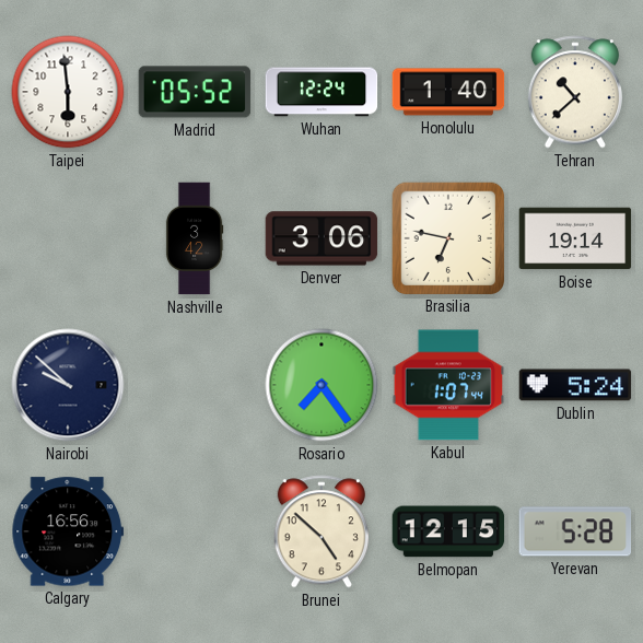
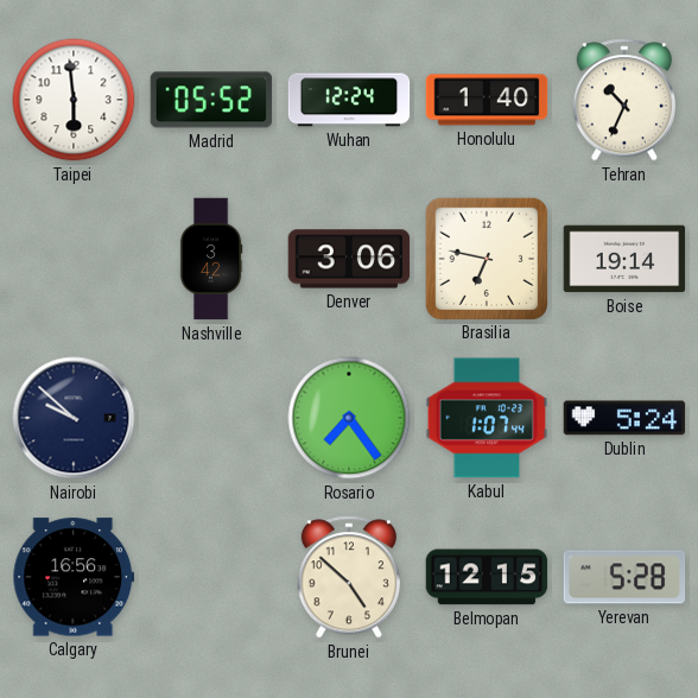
Tehran: 10:38 -> 10:34 (623, 100)
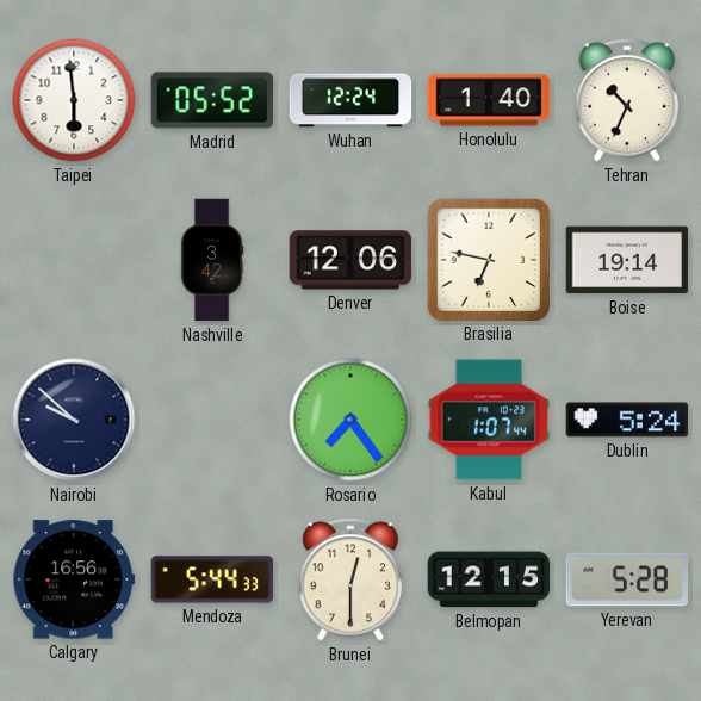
Denver: 3:06 -> 12:06 (350, 260)
Mendoza: none -> 5:44 (212, 579)
Brunei: 4:52 -> 12:30 (349, 579)
